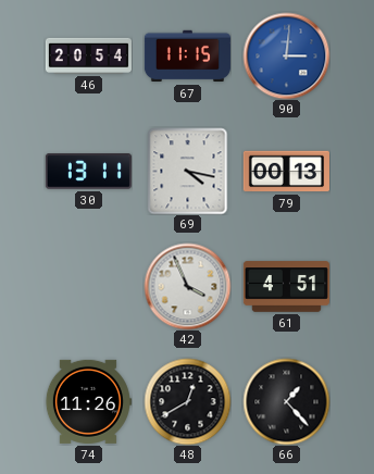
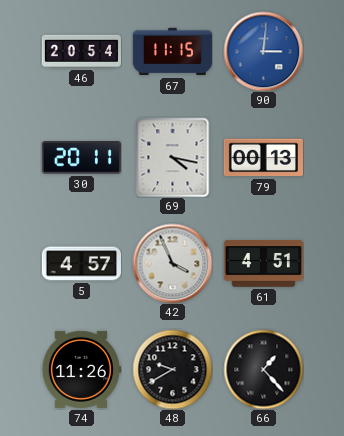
30: 13:11 -> 20:11 (81, 158)
5: none -> 4:57 (81, 264)
48: 12:40 -> 9:40 (172, 369)
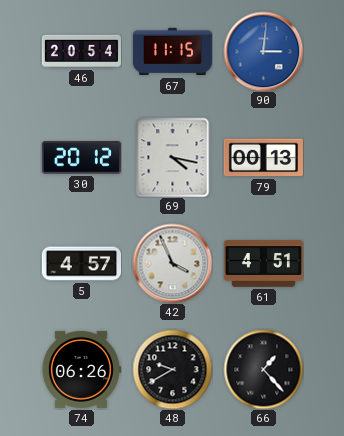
30: 20:11 -> 20:12 (81, 158)
74: 11:26 -> 06:26 (81, 369)
